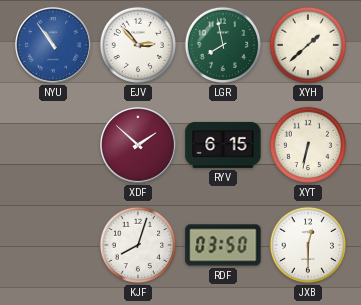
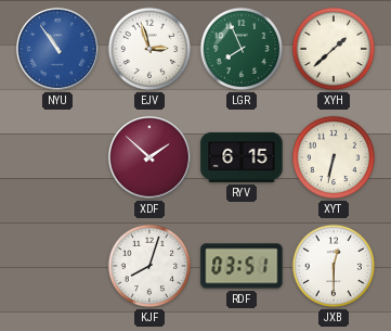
EJV: 2:53 -> 2:57 (149, 49)
LGR: 7:58 -> 7:56 (242, 49)
RDF: 03:50 -> 03:51 (242, 266)
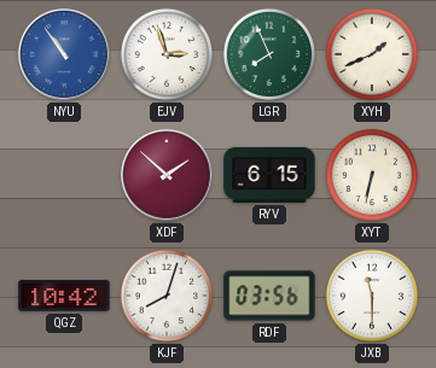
XYH: 1:38 -> 1:41 (372, 54)
QGZ: none -> 10:42 (64, 296)
RDF: 03:51 -> 03:56 (269, 296)
JXB: 12:30 -> 11:30 (372, 296)
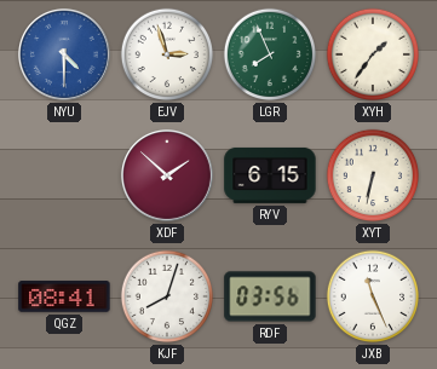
NYU: 10:54 -> 4:30 (64, 54)
XYH: 1:41 -> 1:36 (373, 54)
QGZ: 10:42 -> 08:41 (64, 296)
JXB: 11:30 -> 11:26 (373, 296)
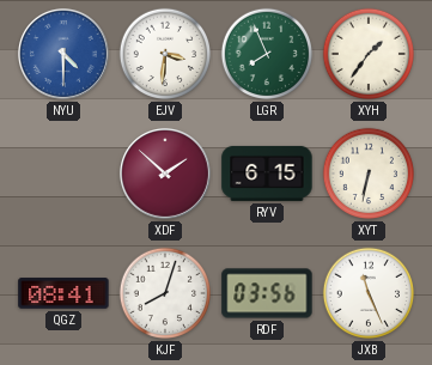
EJV: 2:57 -> 3:31 (165, 54)
